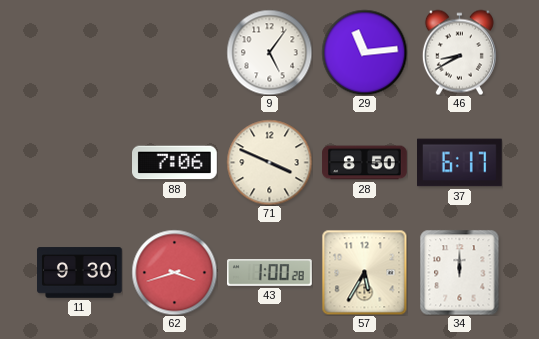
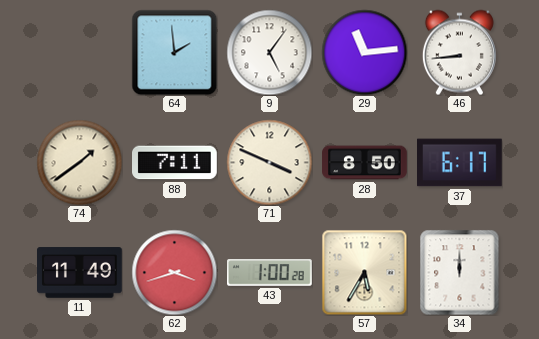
64: none -> 1:59 (174, 52)
46: 8:40 -> 8:44 (459, 52)
74: none -> 1:39 (79, 162)
88: 7:06 -> 7:11 (175, 163)
11: 9:30 -> 11:49 (80, 273)
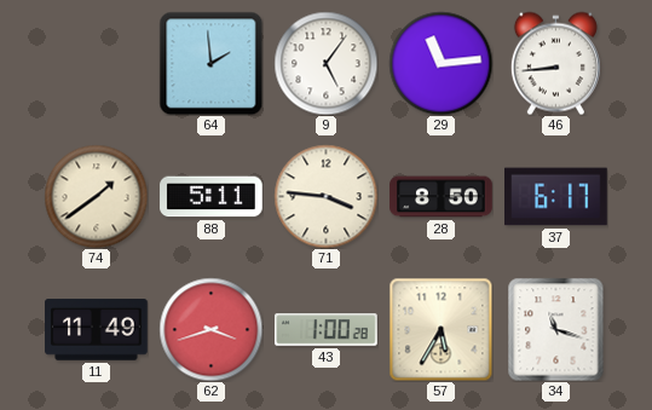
88: 7:11 -> 5:11 (212, 197)
71: 3:49 -> 3:46 (325, 196)
34: 12:00 -> 11:18 (556, 329)
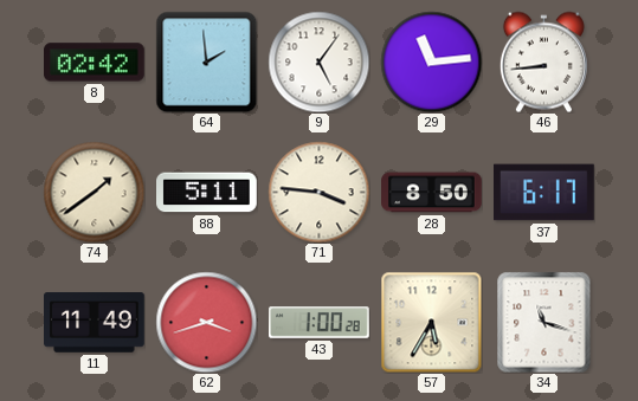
8: none -> 02:42 (95, 63)
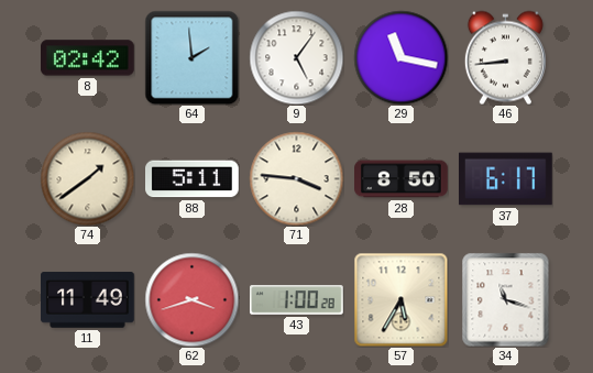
29: 11:14 -> 11:17 (400, 57)
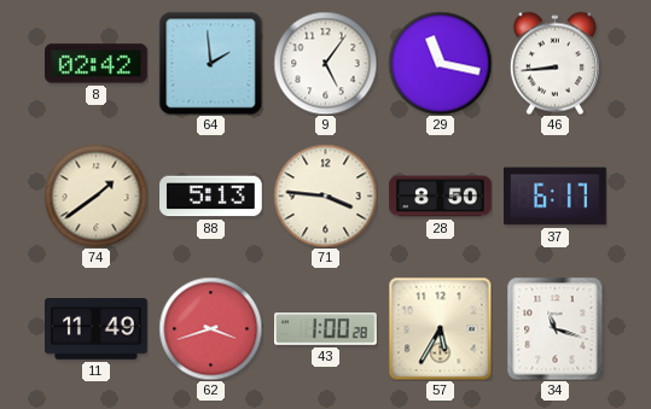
88: 5:11 -> 5:13 (211, 197)
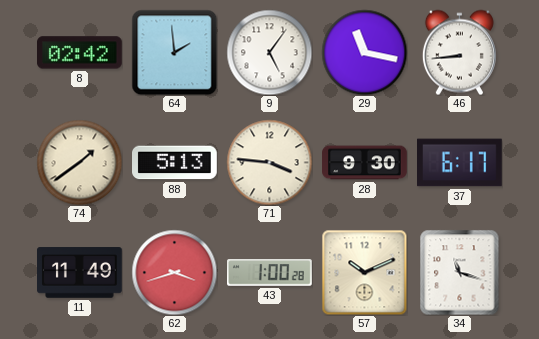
28: 8:50 -> 9:30 (365, 163)
57: 5:35 -> 10:11 (364, 272)
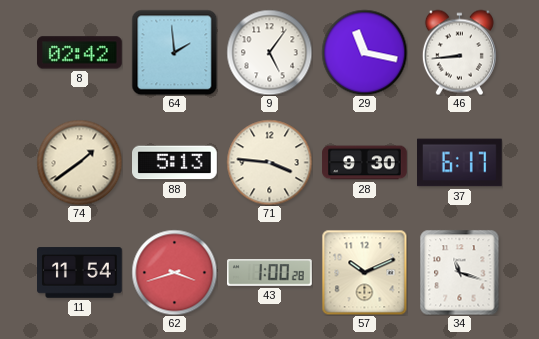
11: 11:49 -> 11:54 (80, 273)
